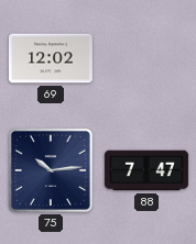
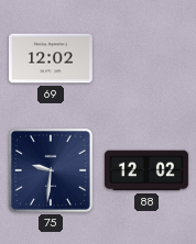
75: 10:14 -> 9:31 (51, 170)
88: 7:47 -> 12:02 (146, 170)
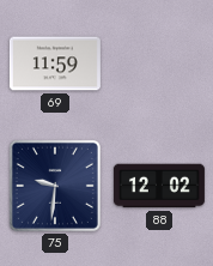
69: 12:02 -> 11:59 (55, 64)
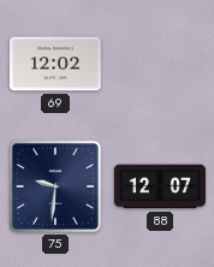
69: 11:59 -> 12:02 (55, 64)
88: 12:02 -> 12:07 (160, 186)
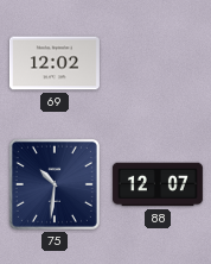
75: 9:31 -> 10:31 (55, 184)
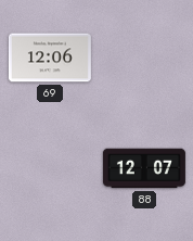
69: 12:02 -> 12:06 (50, 58)
75: 10:31 -> none (55, 184)
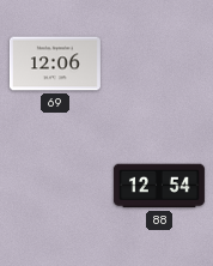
88: 12:07 -> 12:54 (159, 186)
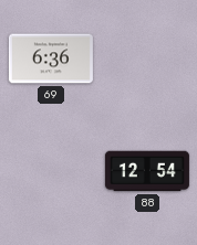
69: 12:06 -> 6:36 (51, 58)
